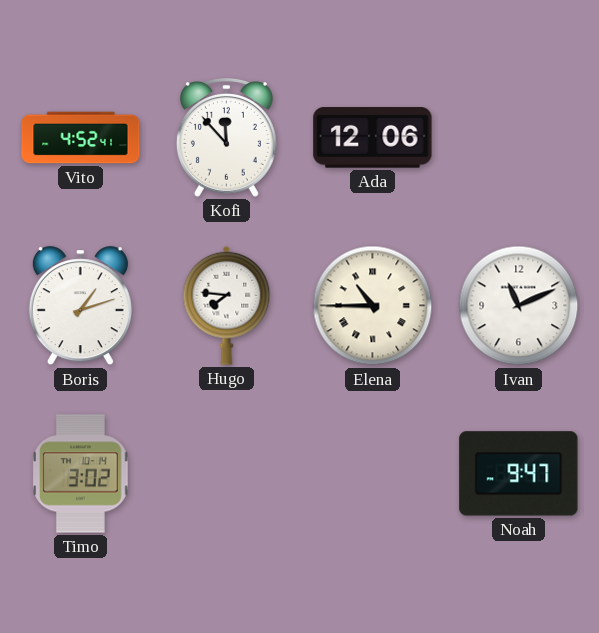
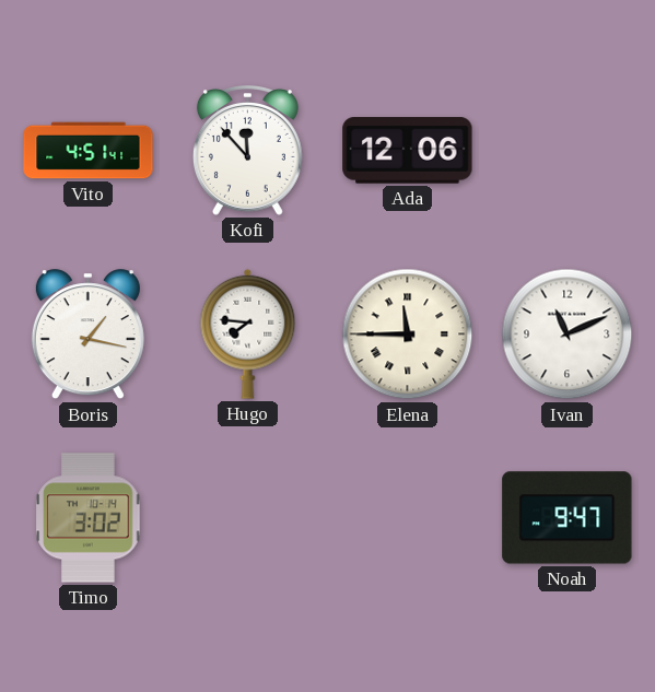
Vito: 4:52 -> 4:51 (89, 151)
Boris: 1:12 -> 1:17 (87, 335)
Elena: 10:45 -> 11:45 (408, 335)
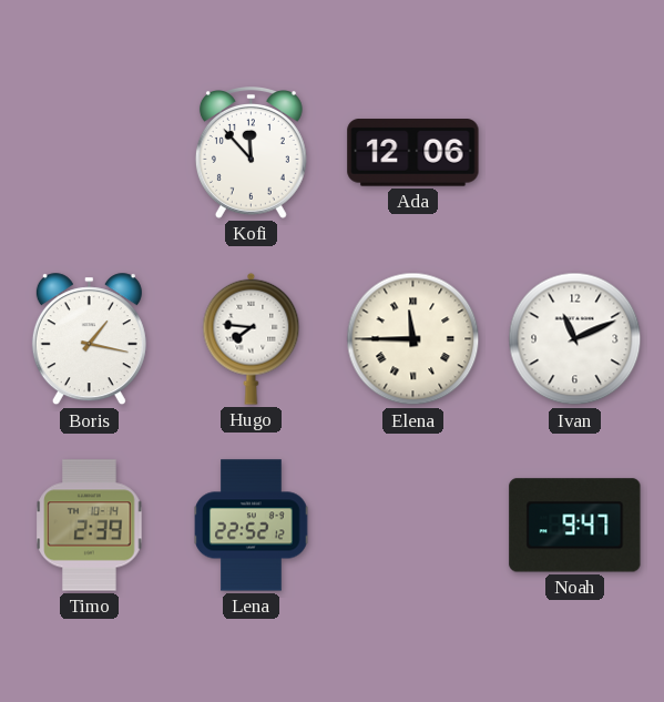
Vito: 4:51 -> none (89, 151)
Timo: 3:02 -> 2:39 (90, 526)
Lena: none -> 22:52 (252, 526)
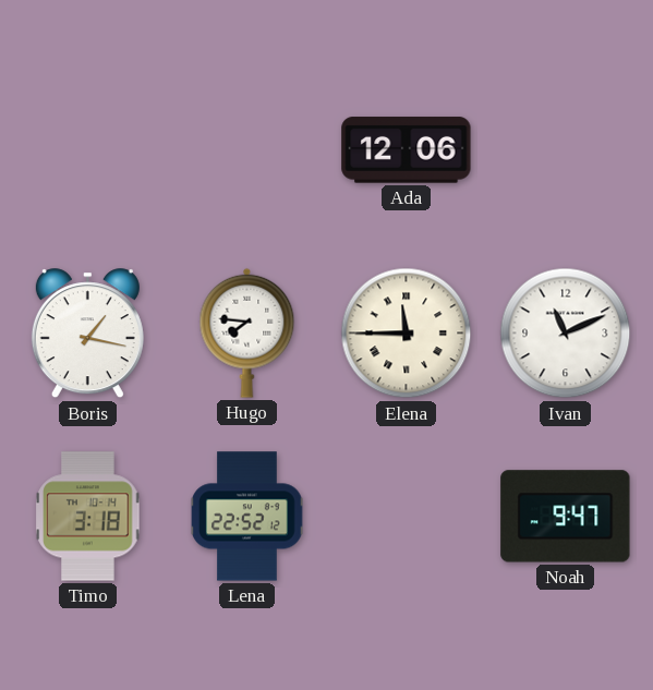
Kofi: 11:53 -> none (251, 153)
Timo: 2:39 -> 3:18 (88, 517)
